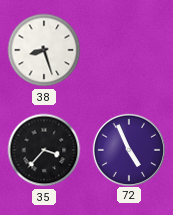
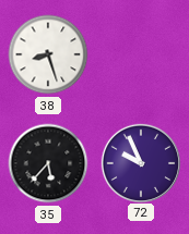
35: 3:37 -> 5:37 (48, 163)
72: 4:56 -> 9:56 (140, 162)
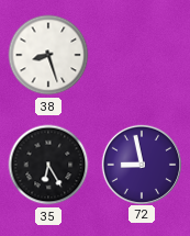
35: 5:37 -> 6:25 (48, 165)
72: 9:56 -> 8:58 (141, 164)
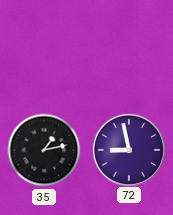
38: 8:27 -> none (48, 55)
35: 6:25 -> 1:13 (44, 150)
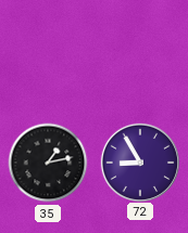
72: 8:58 -> 8:55 (139, 161)
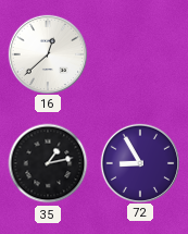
16: none -> 12:38 (47, 53)
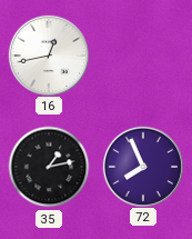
16: 12:38 -> 12:43 (48, 54)
72: 8:55 -> 7:56 (142, 166)
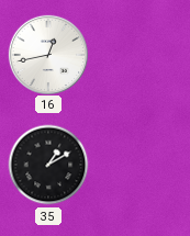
35: 1:13 -> 1:10 (48, 165)
72: 7:56 -> none (142, 166)
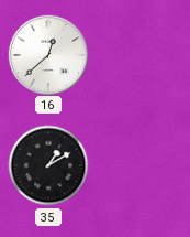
16: 12:43 -> 12:38 (47, 54)
